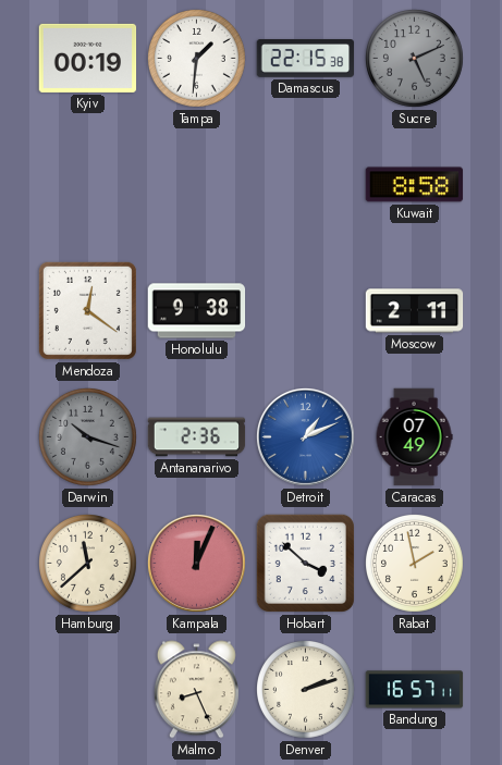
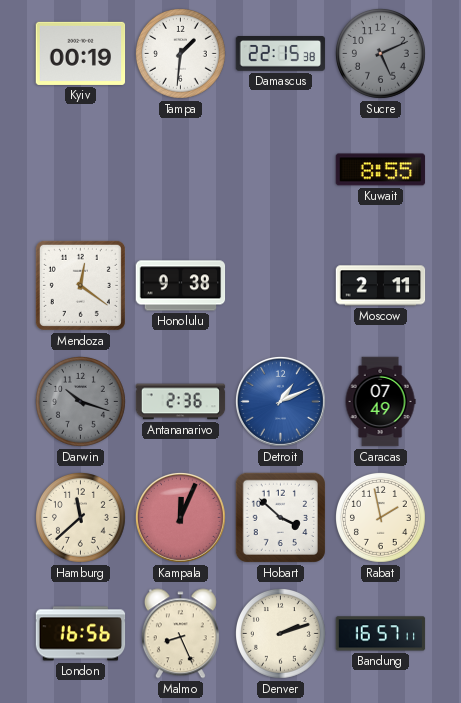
Kuwait: 8:58 -> 8:55 (381, 170)
London: none -> 16:56 (81, 634)
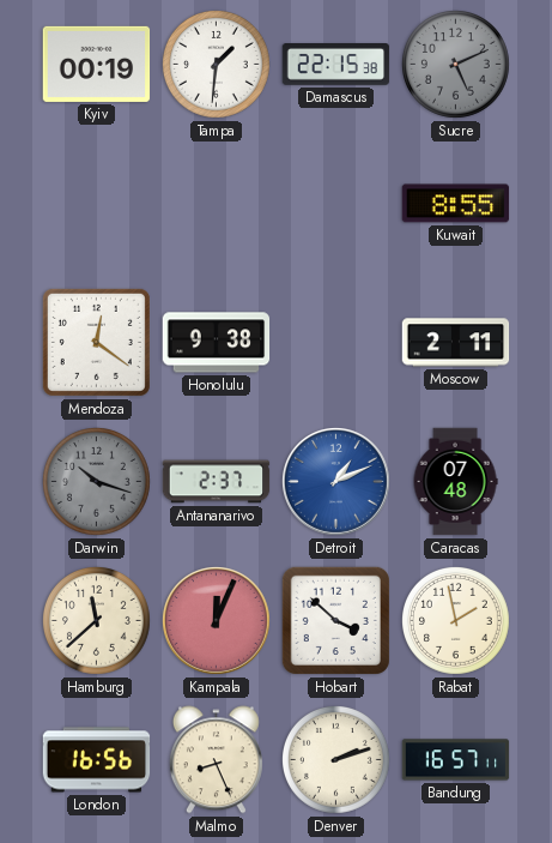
Antananarivo: 2:36 -> 2:37 (217, 482)
Caracas: 07:49 -> 07:48 (455, 482)
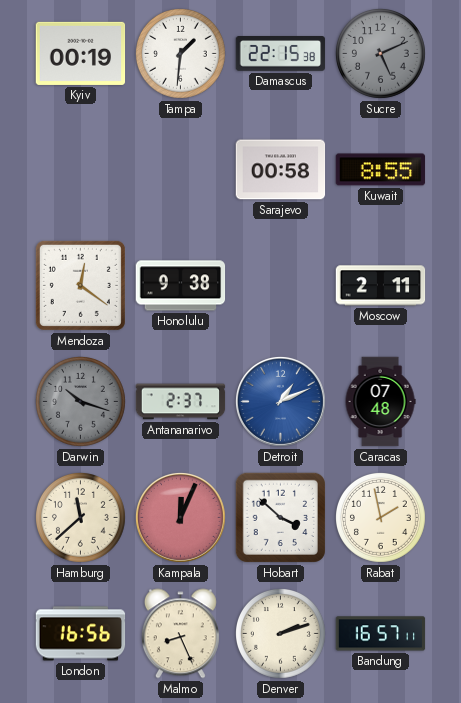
Sarajevo: none -> 00:58 (281, 170)
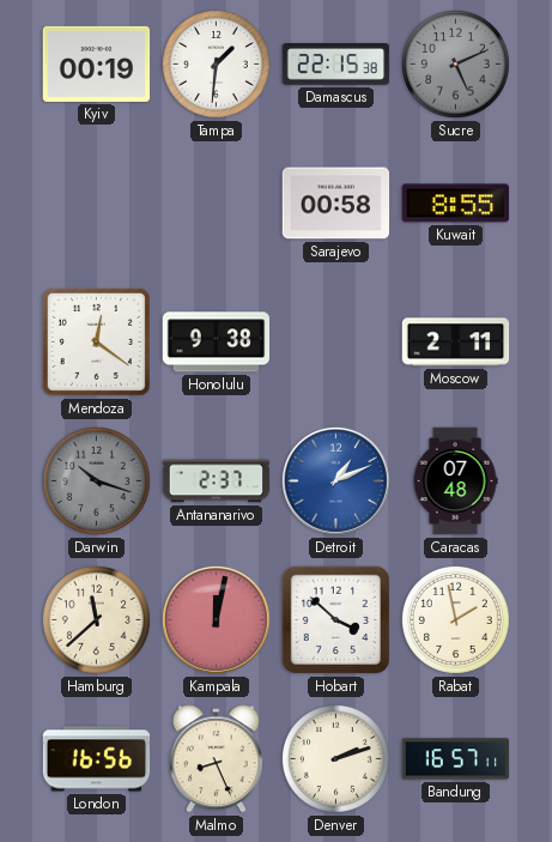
Kampala: 12:04 -> 12:02 (216, 619)
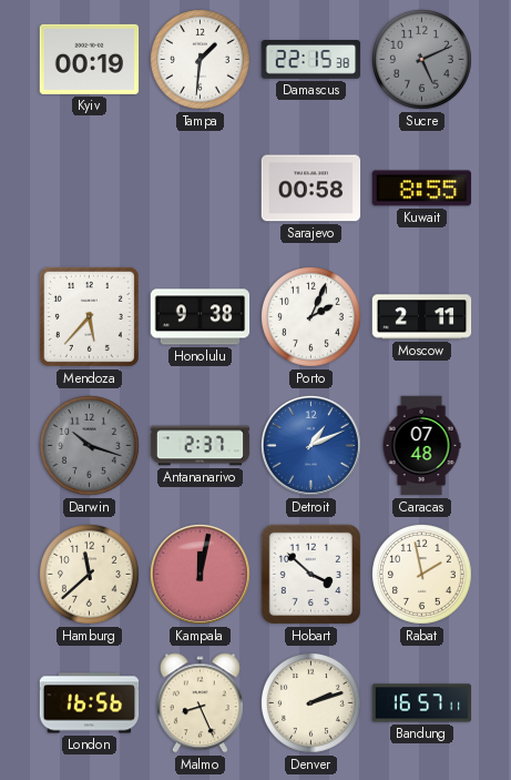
Mendoza: 12:21 -> 5:37 (89, 316)
Porto: none -> 2:04 (311, 317)
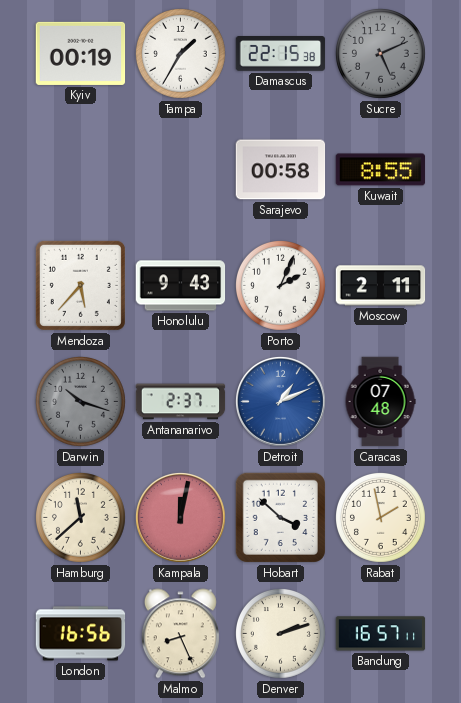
Tampa: 1:31 -> 1:35 (181, 54)
Honolulu: 9:38 -> 9:43 (181, 286)
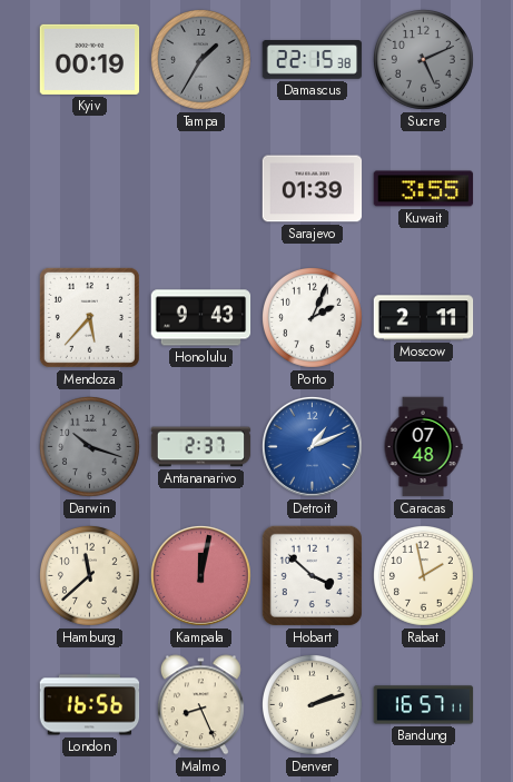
Tampa dial: white -> grey (201, 60)
Sarajevo: 00:58 -> 01:39 (313, 189)
Kuwait: 8:55 -> 3:55 (424, 189)
